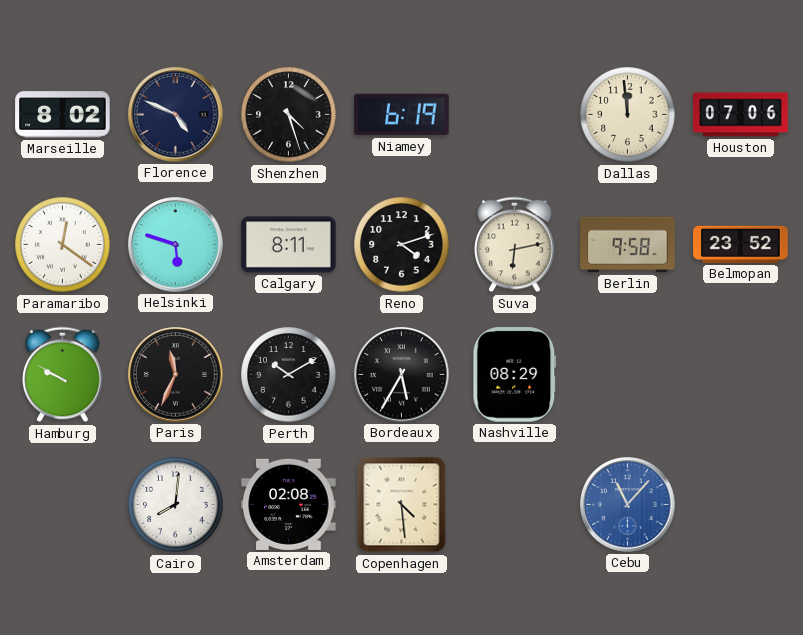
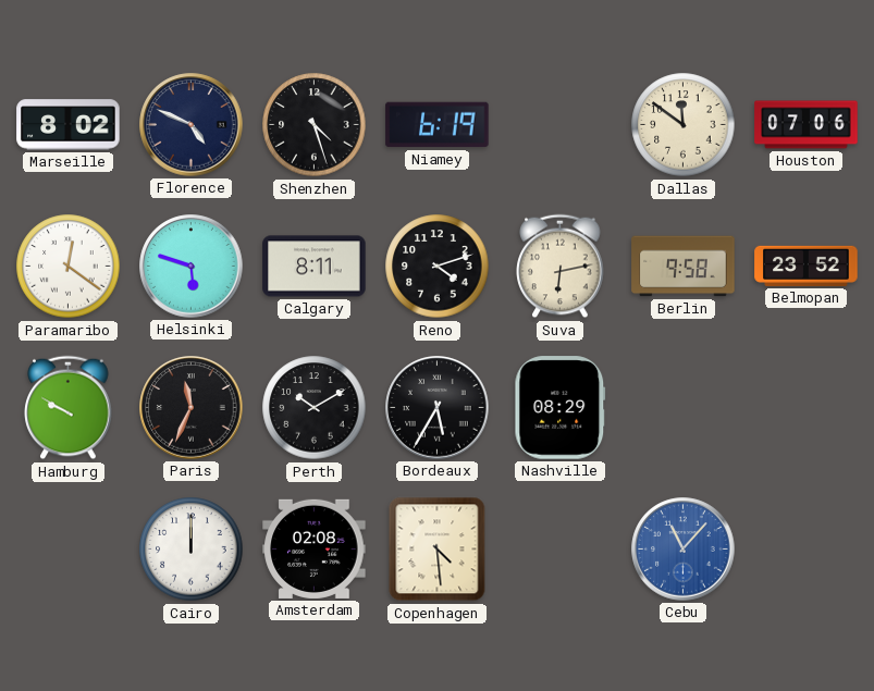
Dallas: 11:59 -> 11:51 (684, 125)
Cairo: 8:01 -> 12:00 (192, 550)
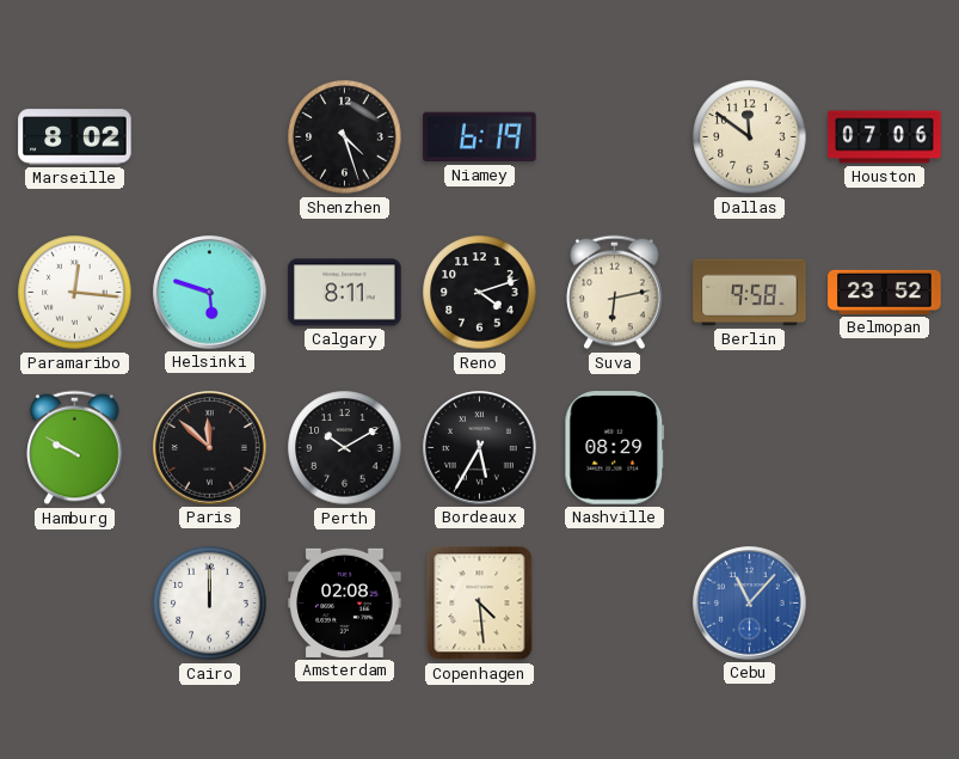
Florence: 4:49 -> none (192, 125)
Paramaribo: 12:21 -> 12:16 (75, 293)
Paris: 11:34 -> 11:52 (210, 448)
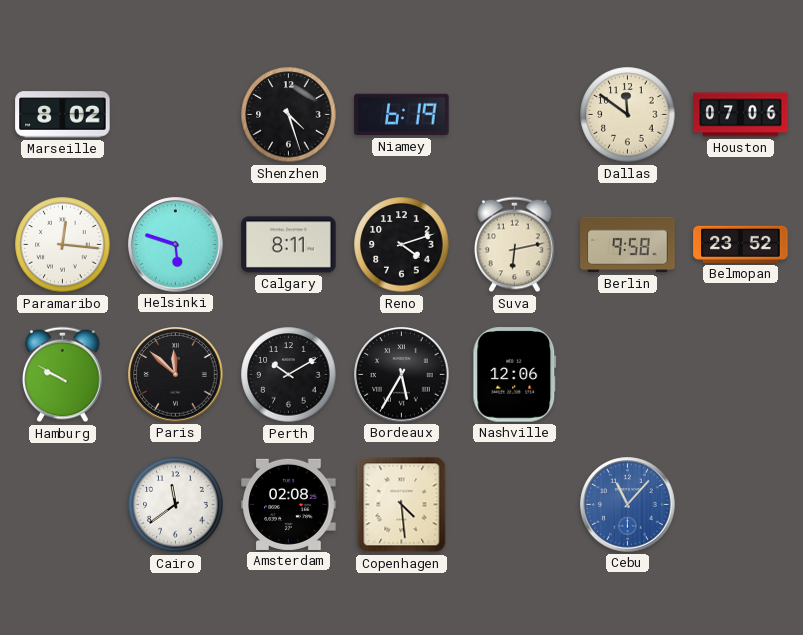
Nashville: 08:29 -> 12:06 (515, 375)
Cairo: 12:00 -> 11:39 (176, 505)
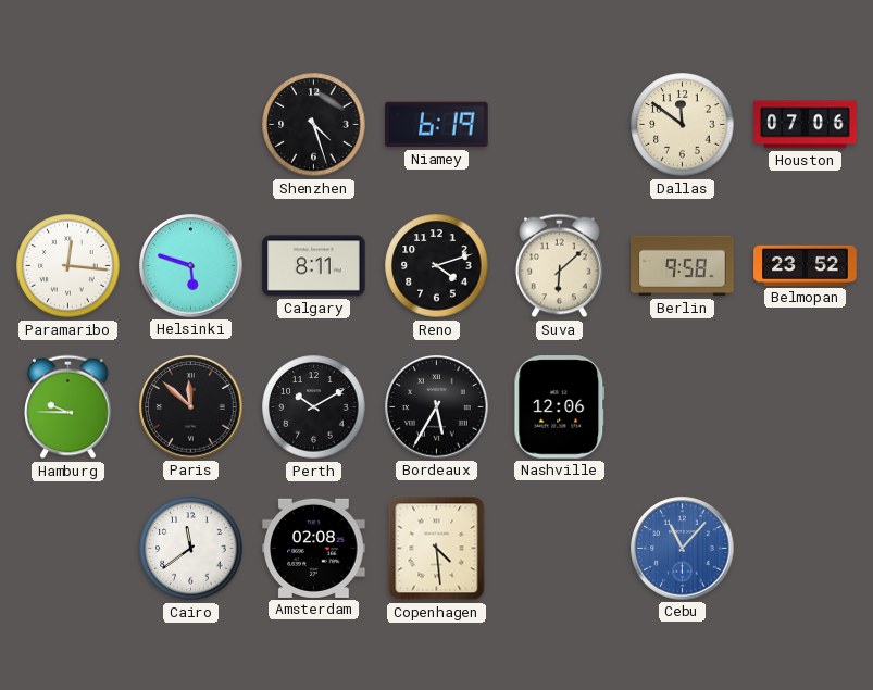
Marseille: 8:02 -> none (63, 115)
Suva: 6:13 -> 6:08 (560, 266)
Hamburg: 9:50 -> 9:45 (68, 407)
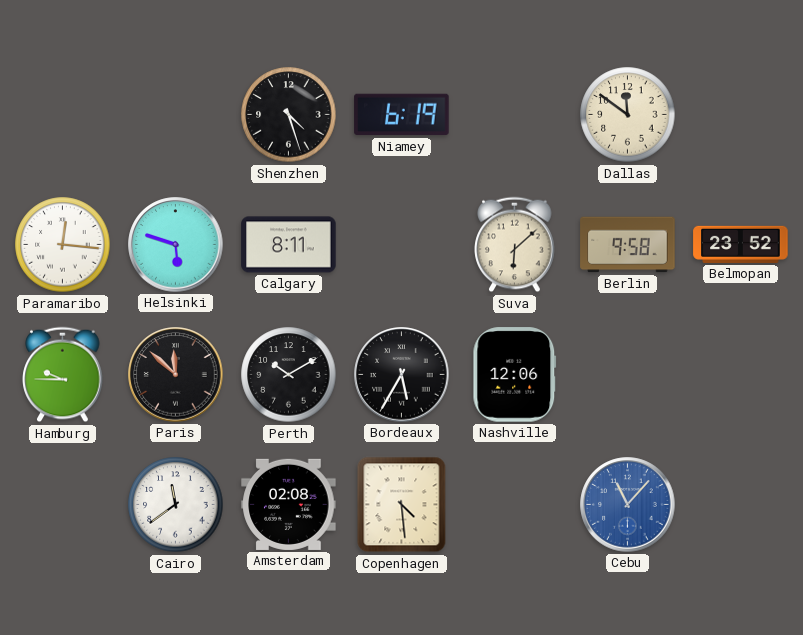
Houston: 07:06 -> none (806, 125)
Reno: 4:12 -> none (437, 266)
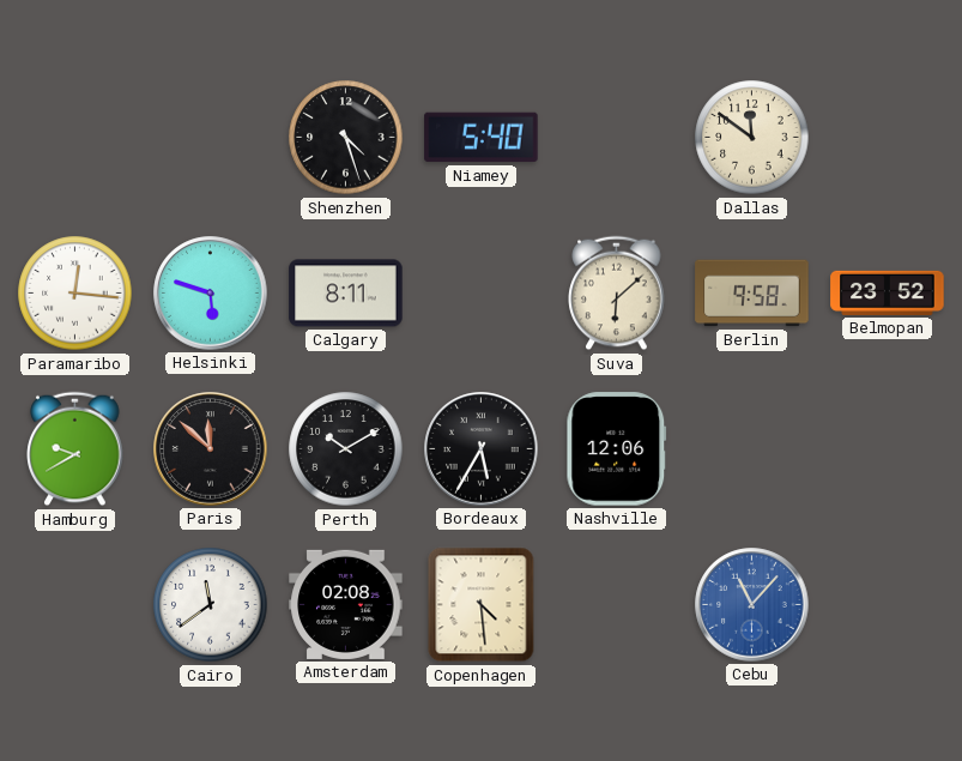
Niamey: 6:19 -> 5:40 (482, 138)
Hamburg: 9:45 -> 9:40 (75, 449)
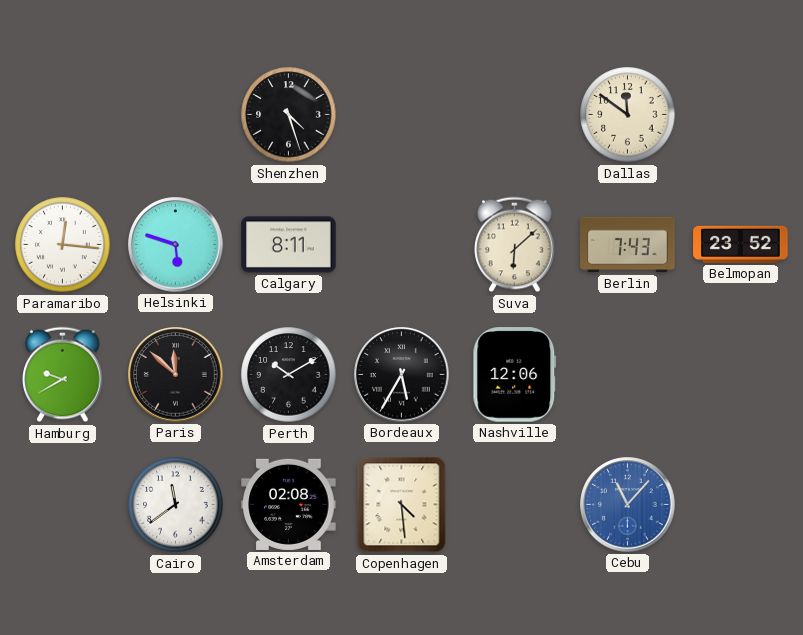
Niamey: 5:40 -> none (482, 138)
Berlin: 9:58 -> 7:43 (628, 245)
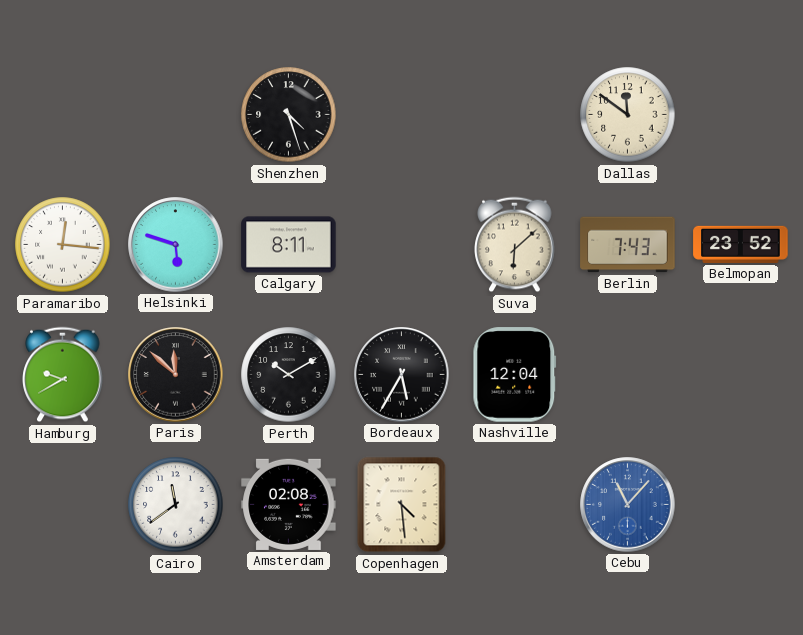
Nashville: 12:06 -> 12:04 (515, 375)
